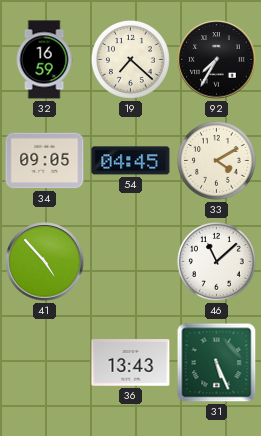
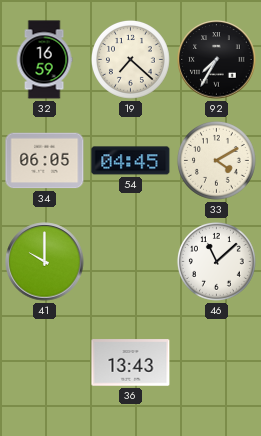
34: 09:05 -> 06:05 (45, 161)
41: 4:53 -> 10:00 (45, 262)
31: 5:26 -> none (217, 363)
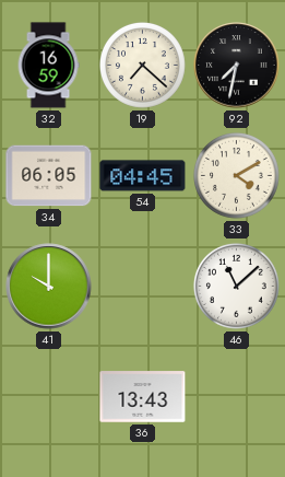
92: 7:35 -> 7:32 (237, 66)
